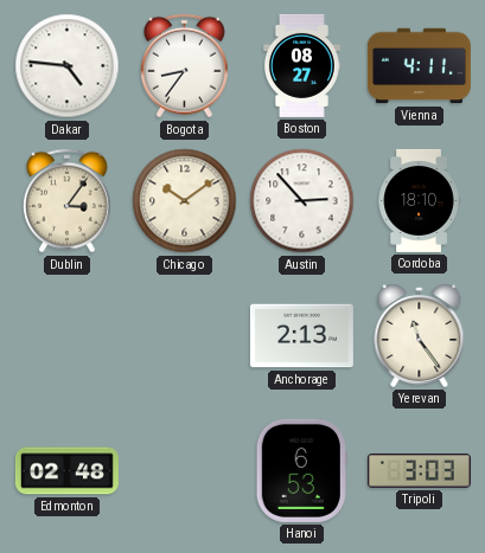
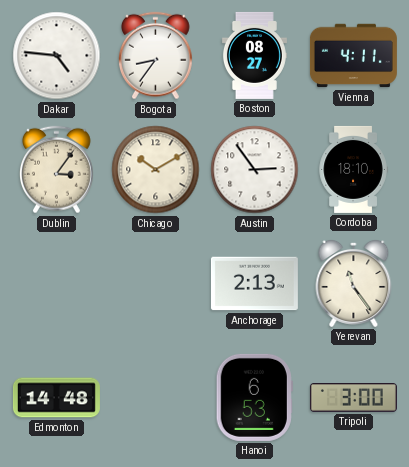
Chicago: 10:09 -> 10:10 (156, 170)
Austin: 2:53 -> 2:54 (255, 170)
Edmonton: 02:48 -> 14:48 (56, 398)
Tripoli: 3:03 -> 3:00 (353, 398)
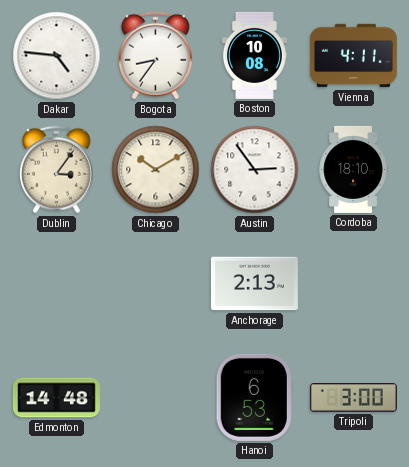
Boston: 08:27 -> 10:08 (254, 55)
Yerevan: 11:24 -> none (354, 284)
